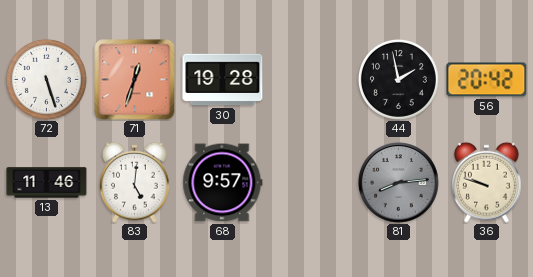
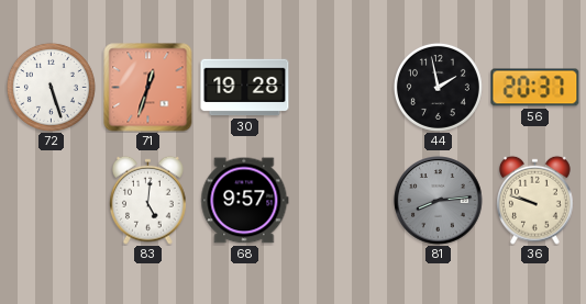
56: 20:42 -> 20:37 (535, 88)
13: 11:46 -> none (47, 183)
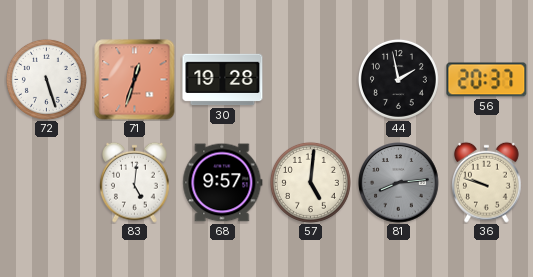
57: none -> 5:01 (310, 182)
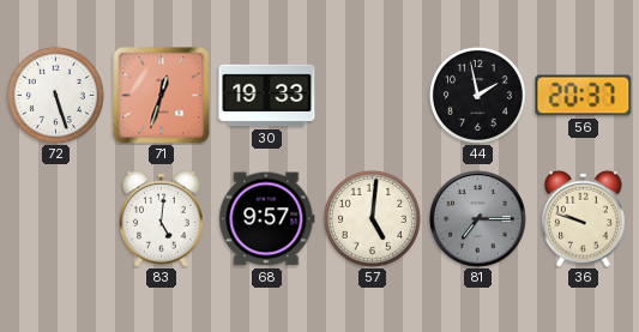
30: 19:28 -> 19:33 (267, 96)
81: 8:14 -> 7:15 (478, 219)
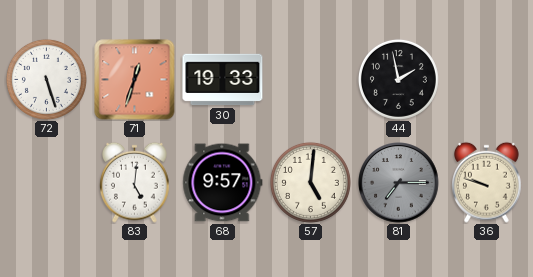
56: 20:37 -> none (584, 96)
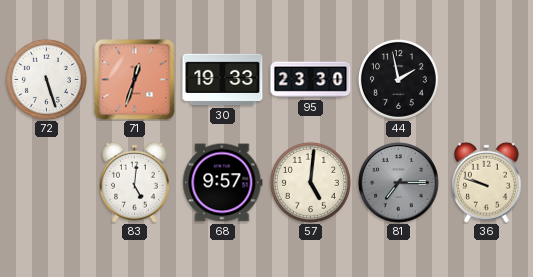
95: none -> 23:30 (311, 80)
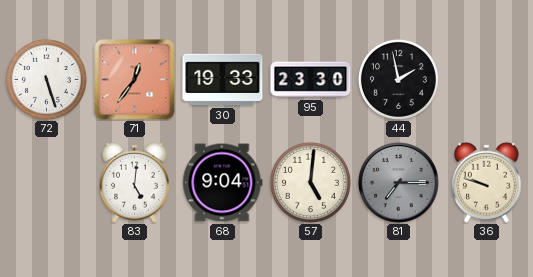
71: 12:33 -> 12:36 (135, 80)
68: 9:57 -> 9:04 (223, 183)
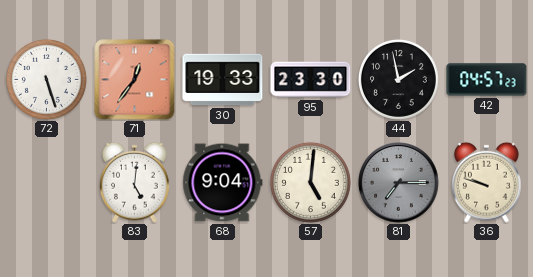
42: none -> 04:57 (487, 80)
